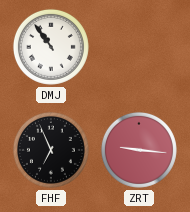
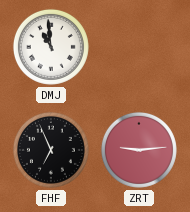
DMJ: 10:54 -> 10:59 (51, 47)
ZRT: 9:16 -> 9:14 (139, 150)
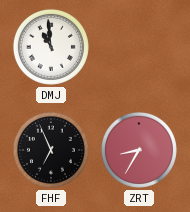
ZRT: 9:14 -> 8:35 (139, 150)
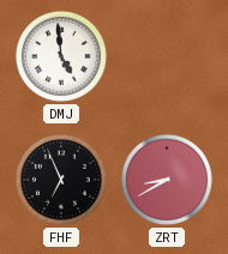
DMJ: 10:59 -> 4:59 (61, 56)
ZRT: 8:35 -> 8:40 (167, 180)
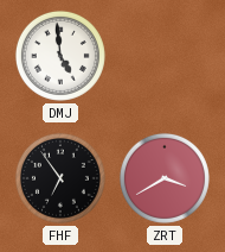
FHF: 6:56 -> 6:54 (60, 178)
ZRT: 8:40 -> 3:40 (165, 178)
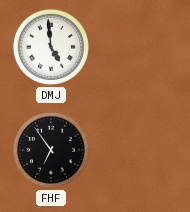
ZRT: 3:40 -> none (165, 178)
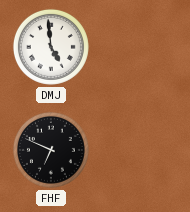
FHF: 6:54 -> 6:49 (51, 150)
